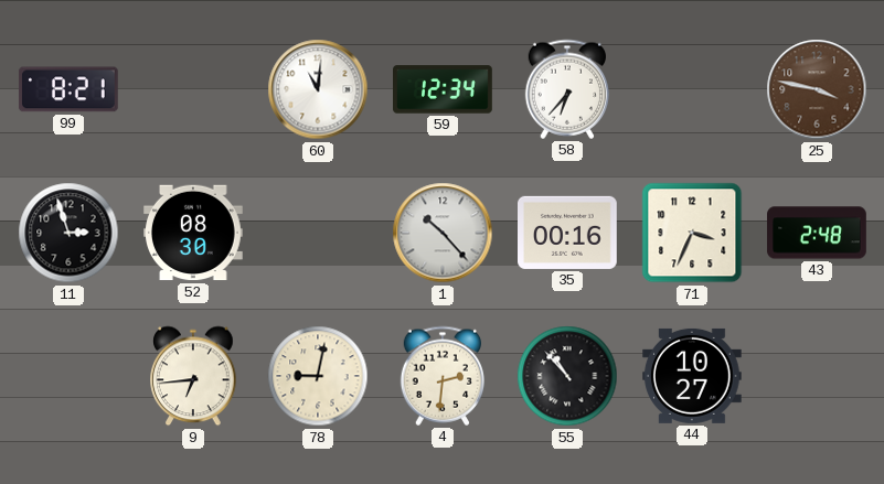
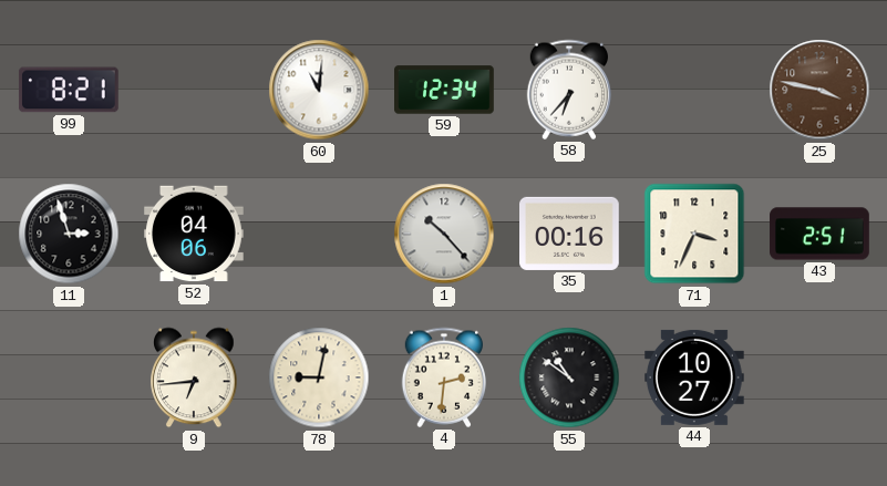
52: 08:30 -> 04:06 (195, 234)
43: 2:48 -> 2:51 (819, 234)
55: 10:53 -> 10:51 (569, 378)
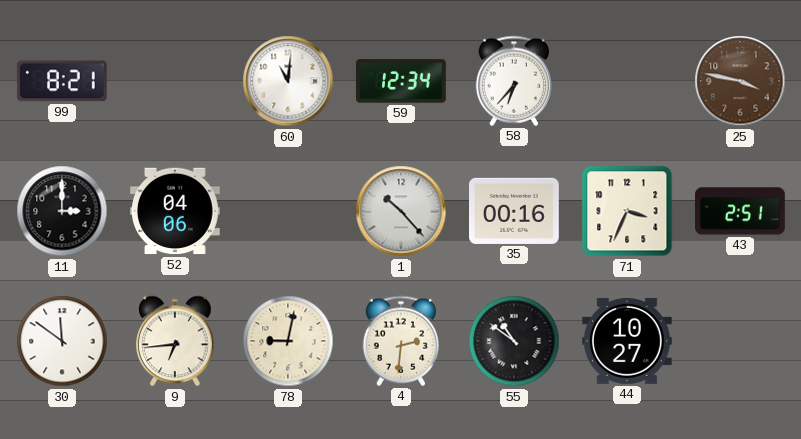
11: 2:57 -> 3:00 (62, 211)
30: none -> 11:51 (62, 341)
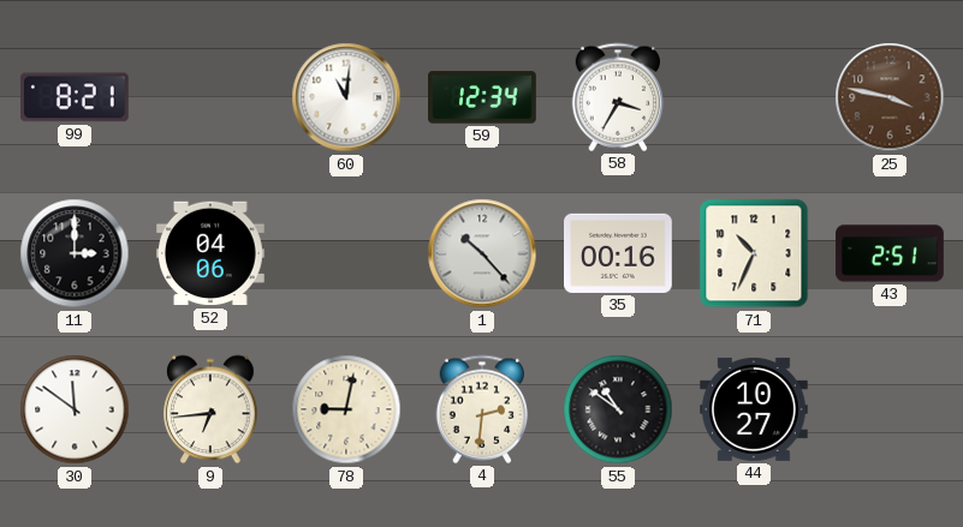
58: 6:37 -> 3:35 (617, 97)
71: 3:34 -> 10:34 (754, 253)
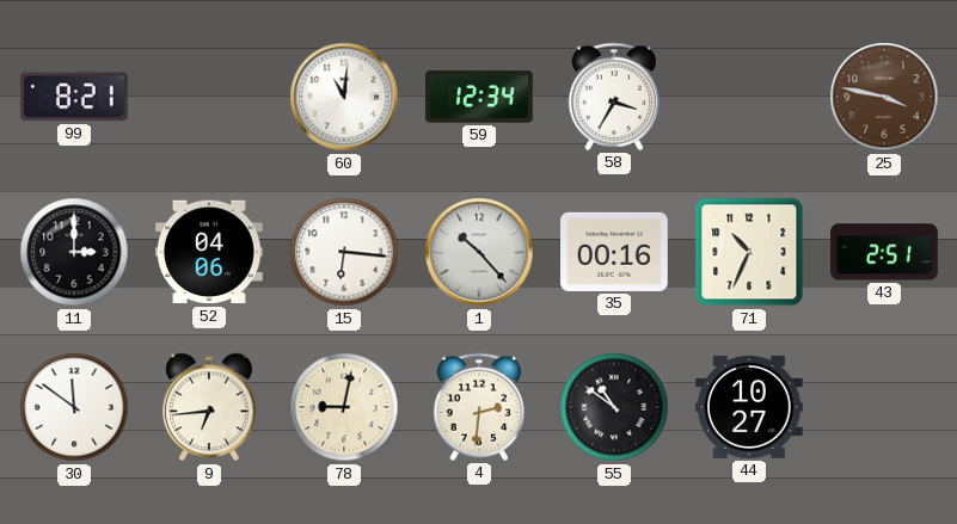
15: none -> 6:16 (344, 252)
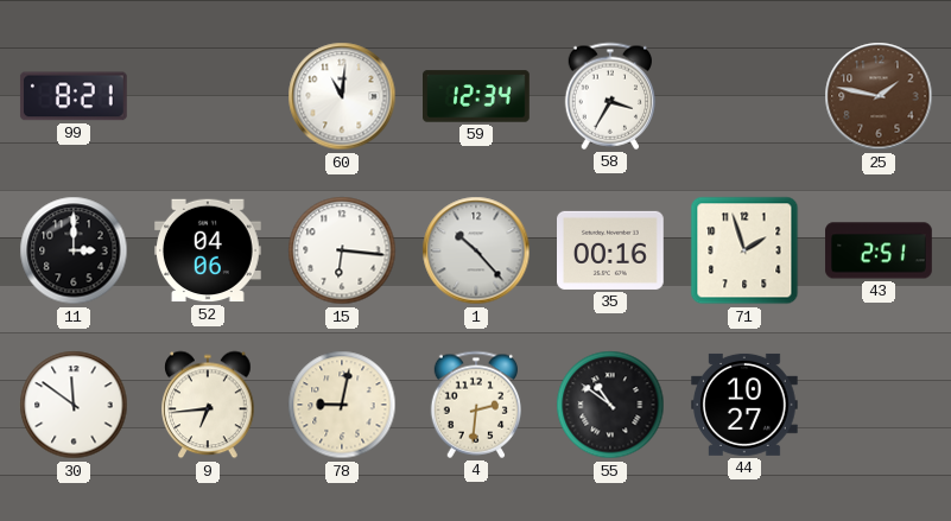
25: 3:47 -> 1:47 (879, 96)
71: 10:34 -> 1:57 (744, 250)
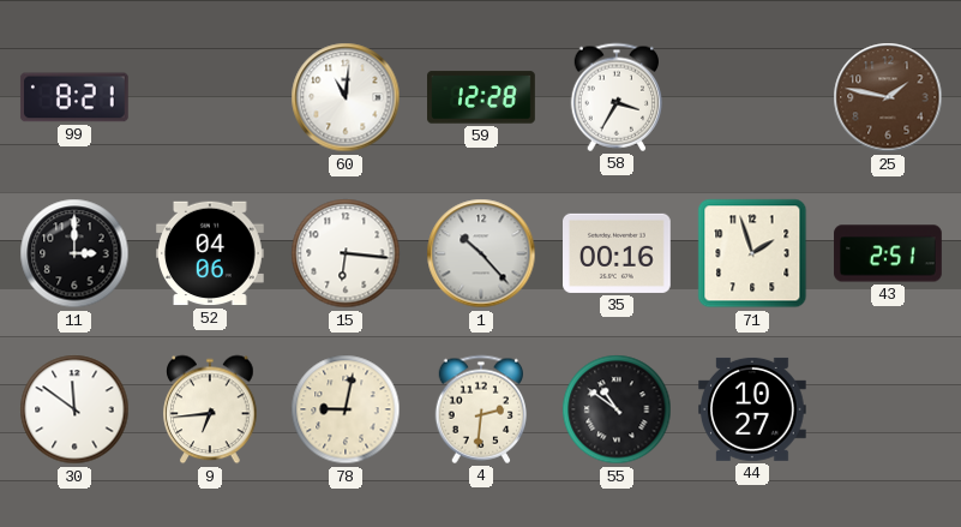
59: 12:34 -> 12:28 (481, 97)
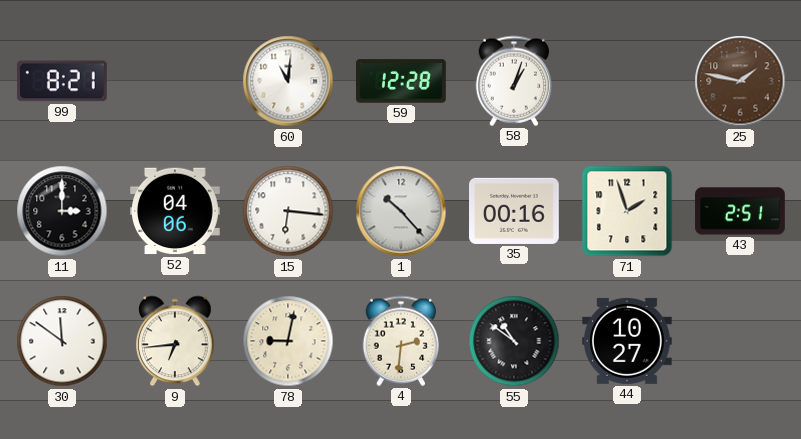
58: 3:35 -> 1:03 (513, 81)
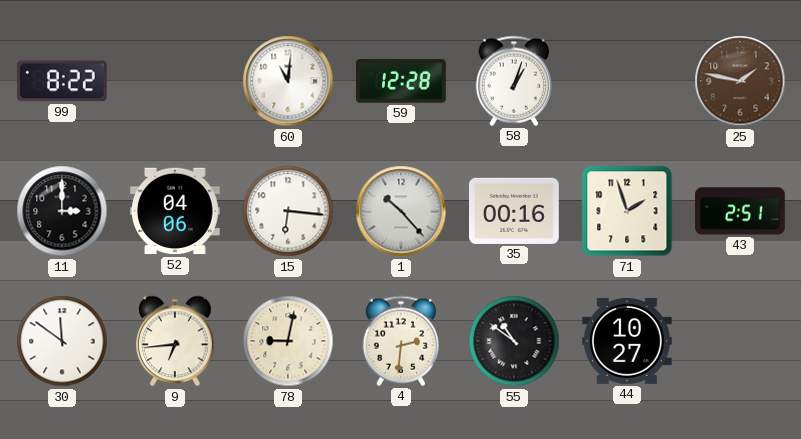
99: 8:21 -> 8:22 (62, 81)
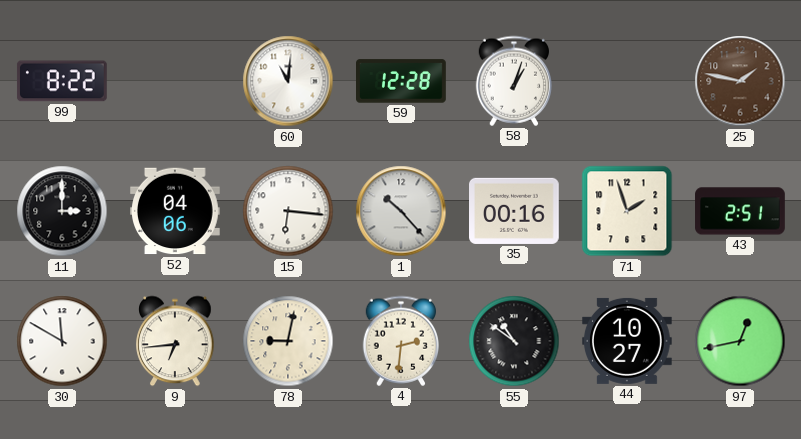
30: 11:51 -> 11:50 (62, 341)
97: none -> 12:43 (740, 341)
